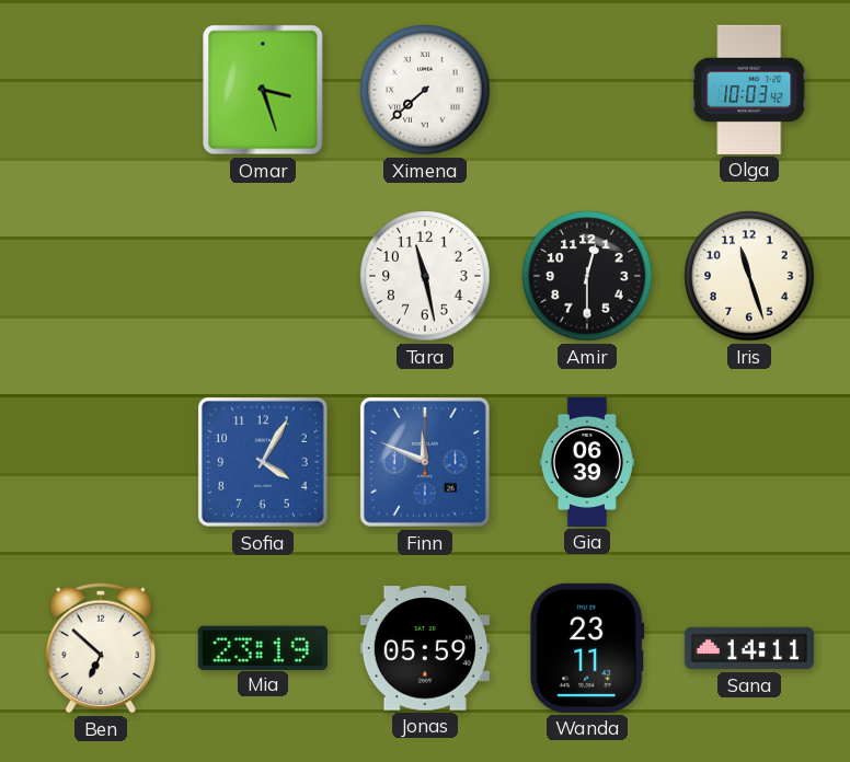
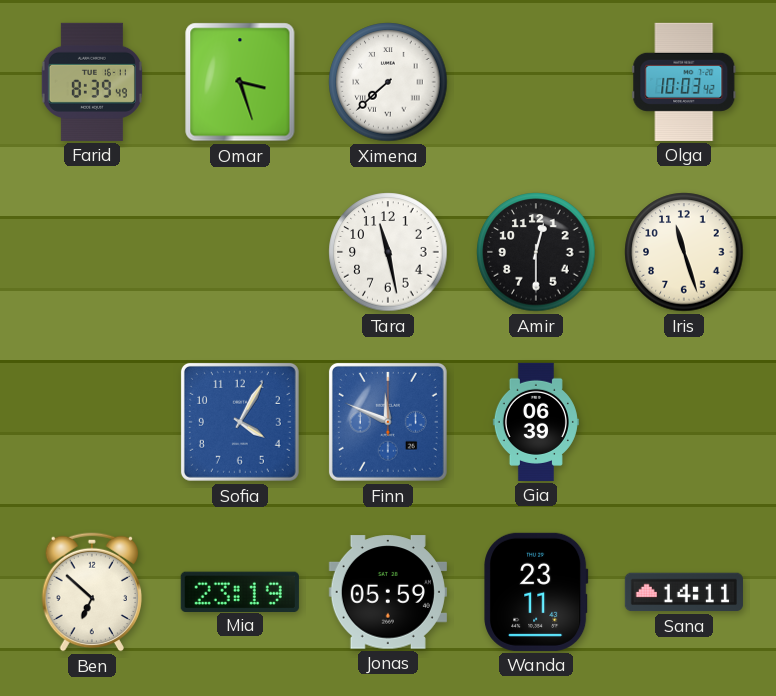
Farid: none -> 8:39 (92, 82)
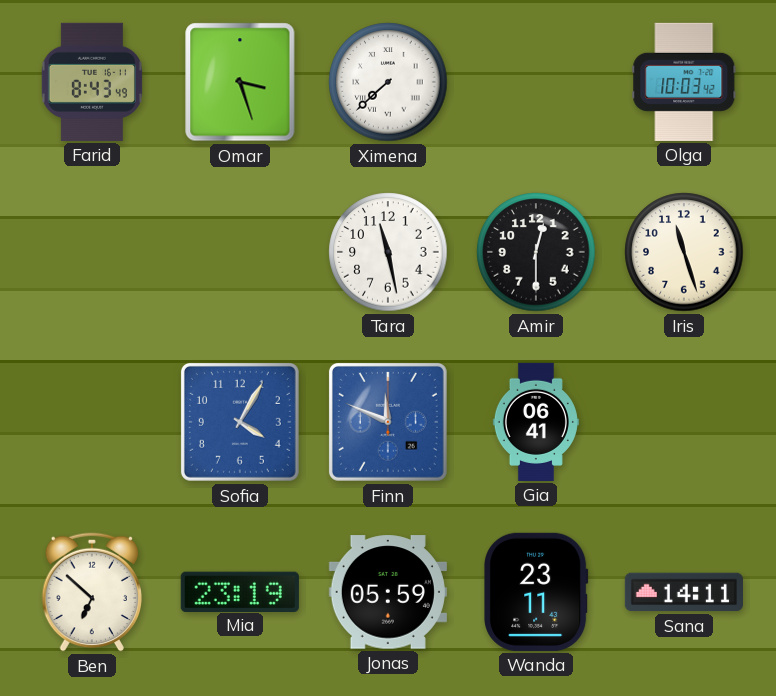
Farid: 8:39 -> 8:43 (92, 82)
Gia: 06:39 -> 06:41 (536, 422)
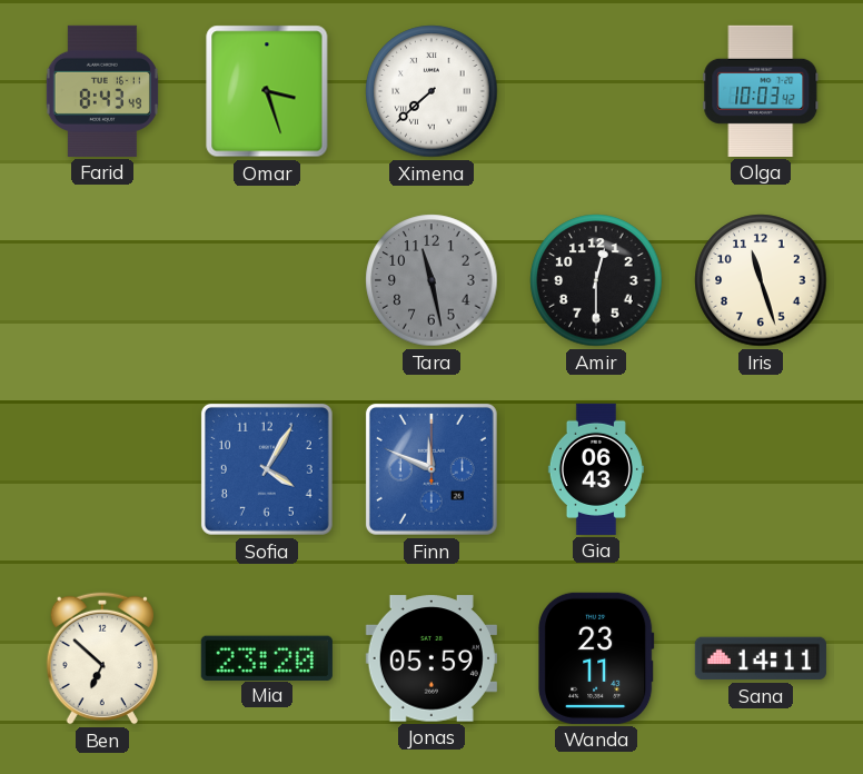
Tara dial: white -> grey (431, 280)
Gia: 06:41 -> 06:43 (596, 469)
Mia: 23:19 -> 23:20 (267, 657)
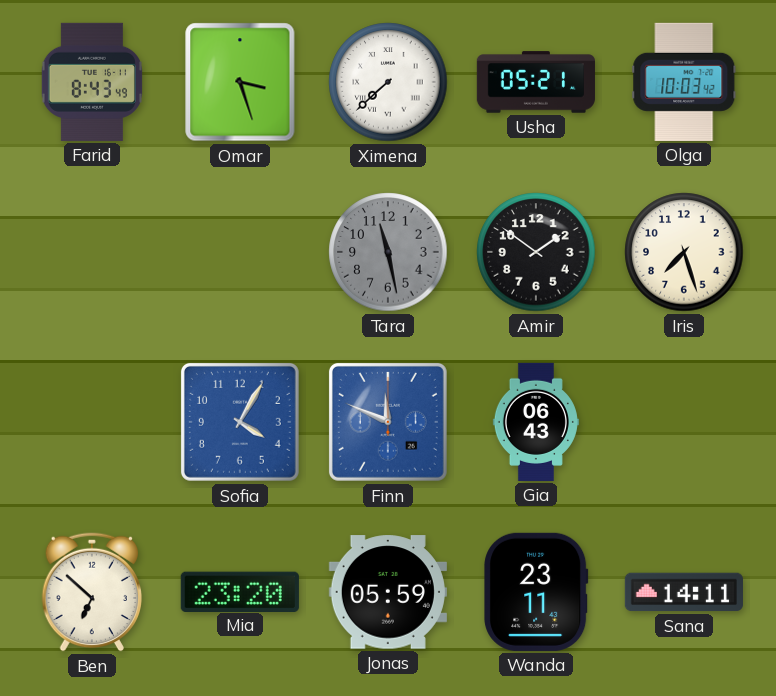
Usha: none -> 05:21 (536, 82)
Amir: 12:30 -> 1:51 (536, 252)
Iris: 11:27 -> 7:27 (684, 252)
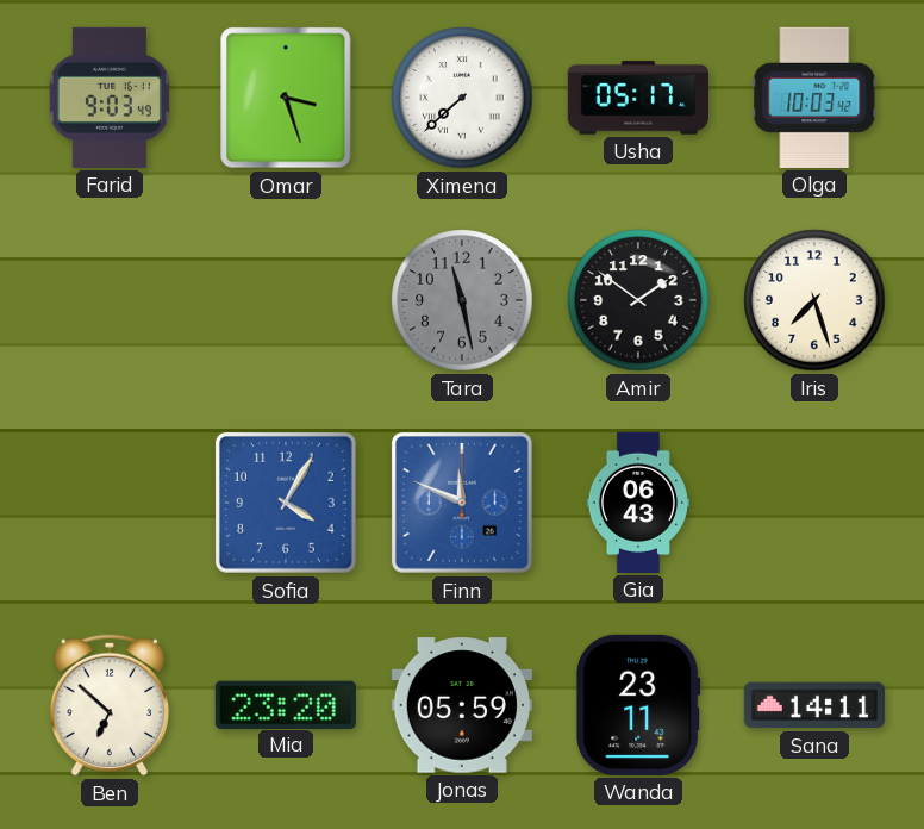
Farid: 8:43 -> 9:03 (110, 98)
Usha: 05:21 -> 05:17 (638, 98)
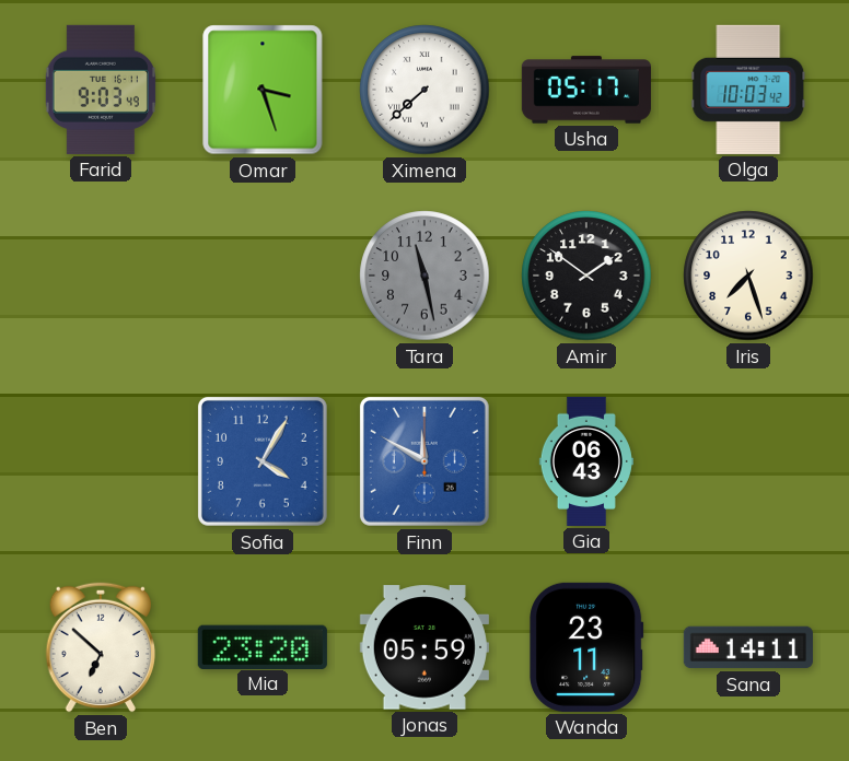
Finn: 11:49 -> 11:50 (425, 461)
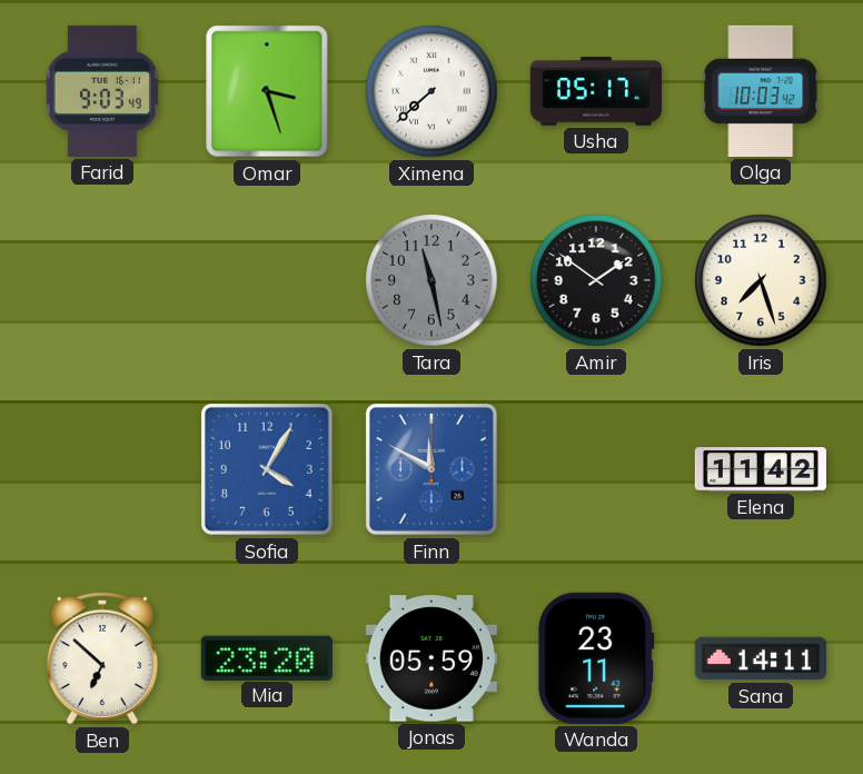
Gia: 06:43 -> none (586, 461)
Elena: none -> 11:42 (761, 469)
